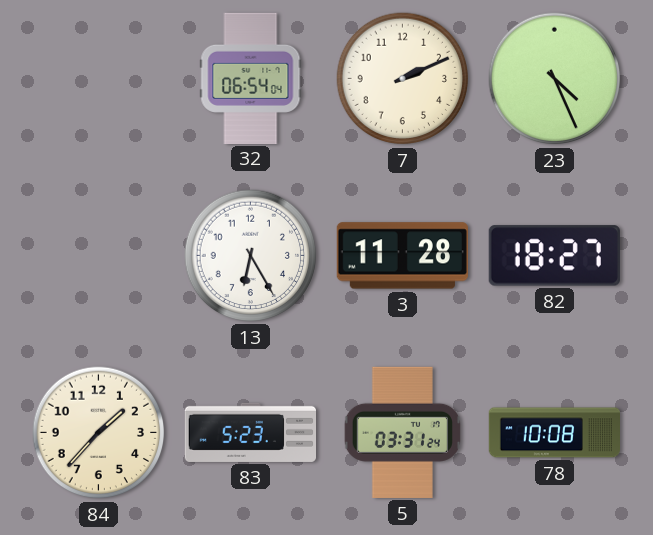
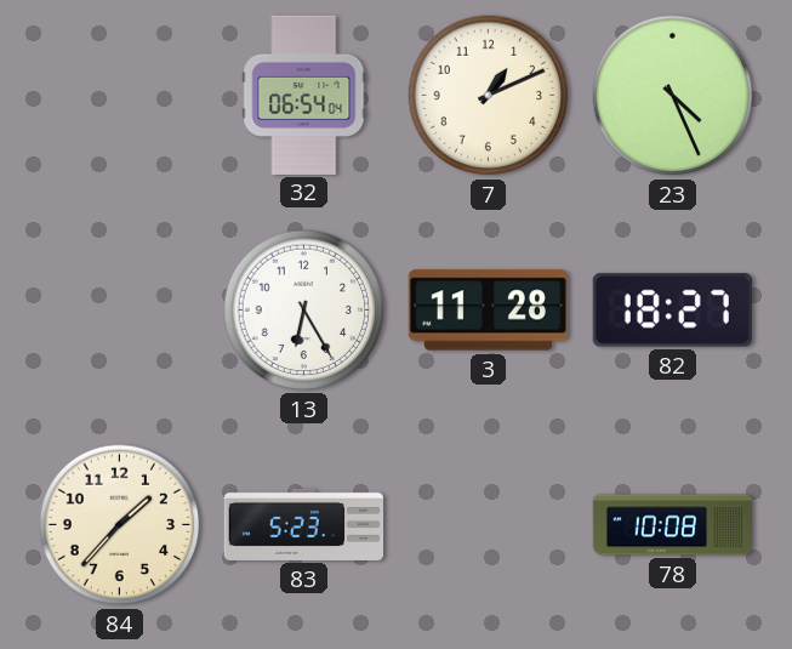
7: 2:11 -> 1:11 (489, 96)
5: 03:31 -> none (402, 432)
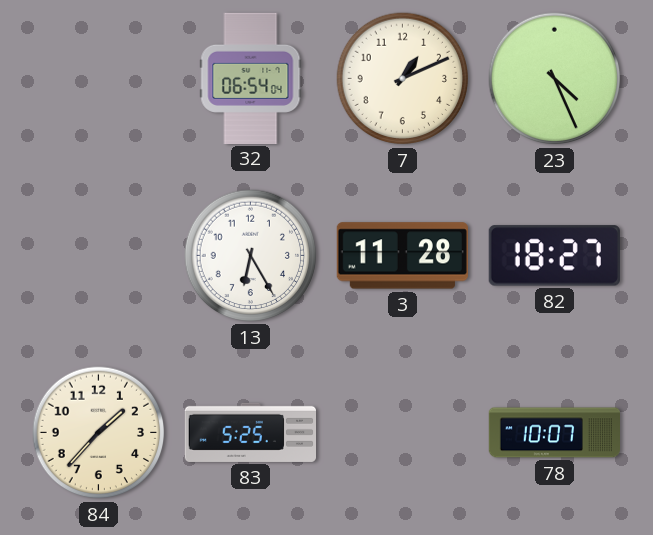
83: 5:23 -> 5:25 (250, 432)
78: 10:08 -> 10:07 (554, 433)
